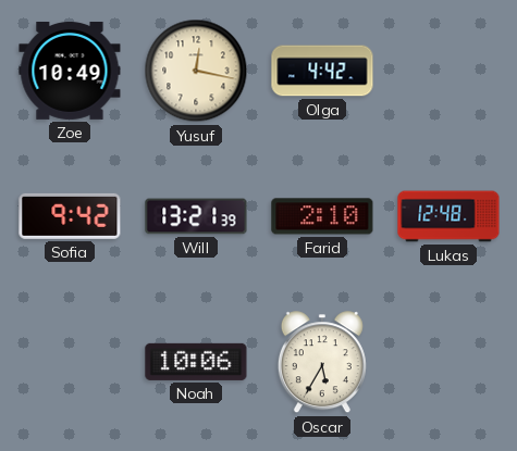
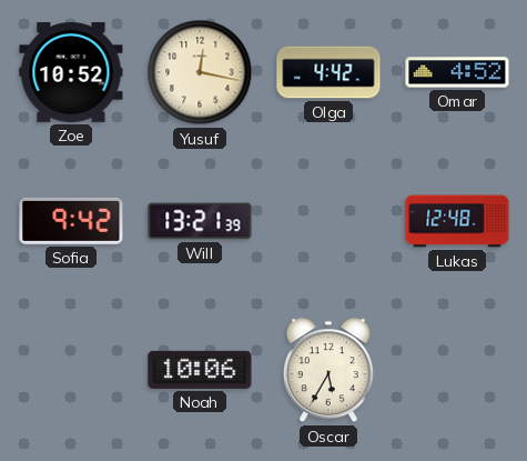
Zoe: 10:49 -> 10:52 (71, 72)
Omar: none -> 4:52 (457, 72)
Farid: 2:10 -> none (322, 216)
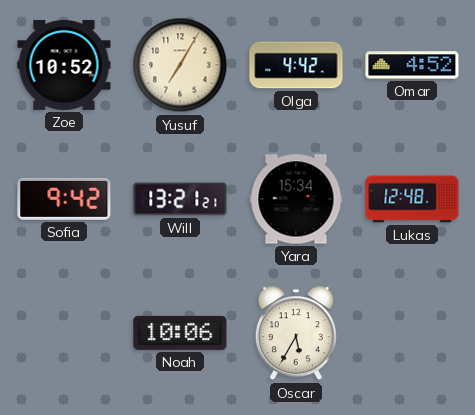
Yusuf: 12:17 -> 7:05 (180, 65)
Will: 13:21:39 -> 13:21:21 (180, 199)
Yara: none -> 15:34 (296, 199)
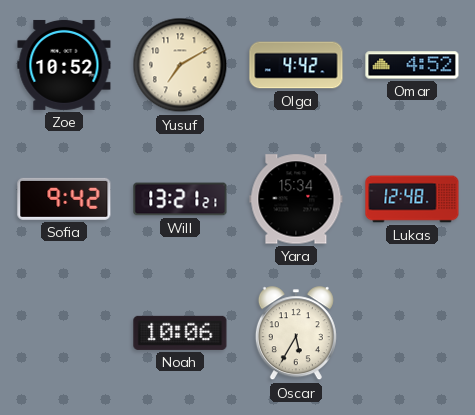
Yusuf: 7:05 -> 7:10 (180, 65)
